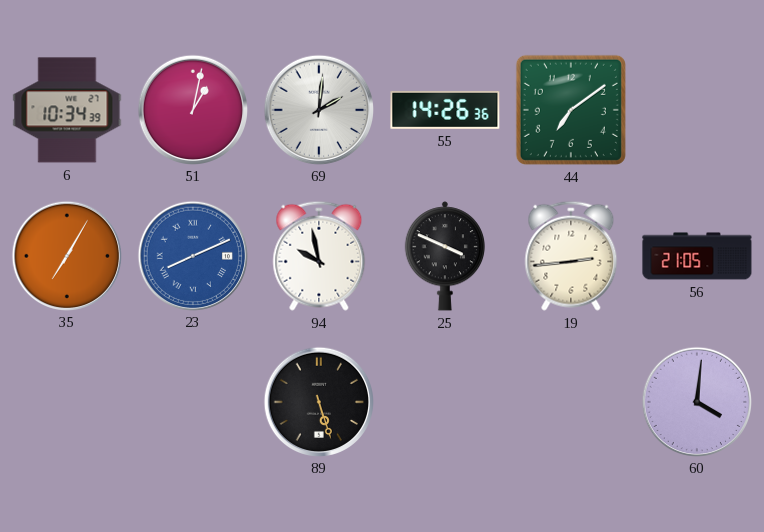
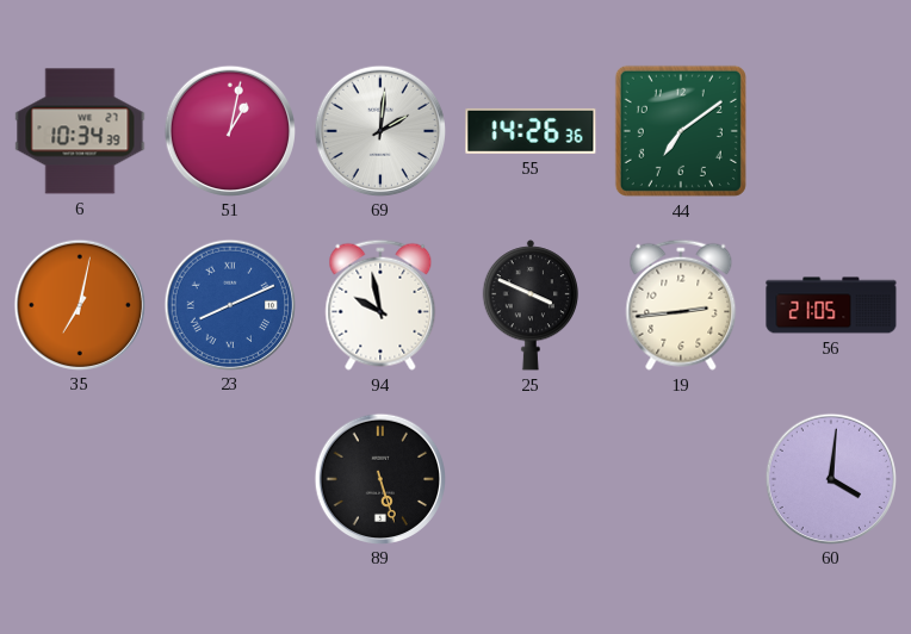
35: 7:05 -> 7:02 (79, 304)
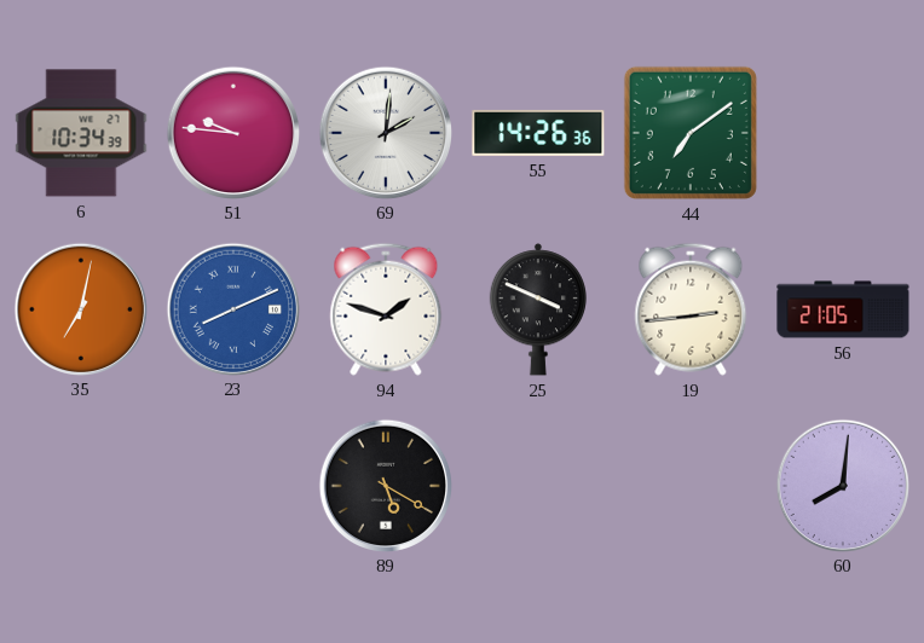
51: 1:02 -> 9:46 (232, 132)
94: 9:58 -> 1:48 (386, 309)
89: 5:27 -> 5:20 (385, 485)
60: 4:01 -> 8:01 (842, 485)
